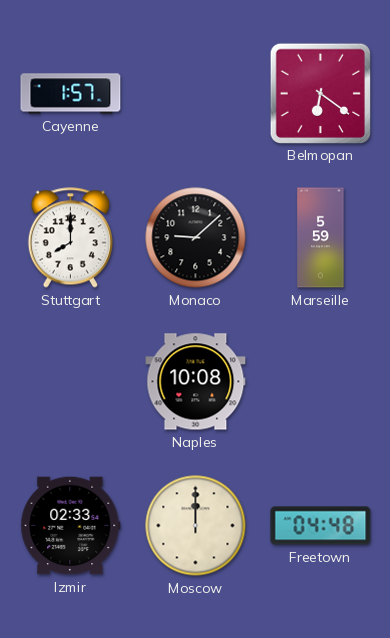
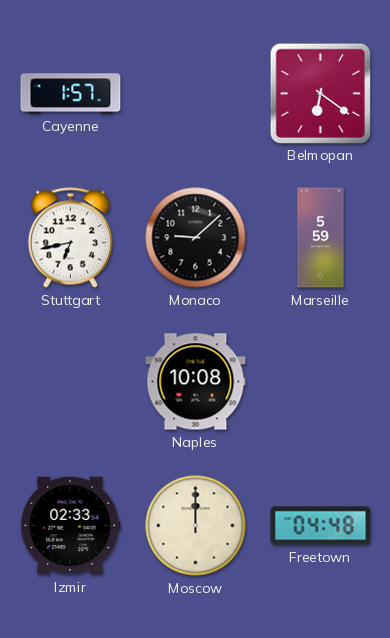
Stuttgart: 8:00 -> 6:43 (70, 238)
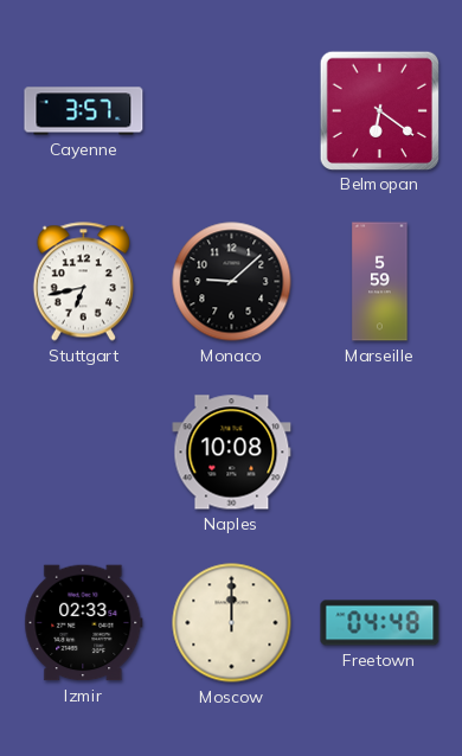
Cayenne: 1:57 -> 3:57 (84, 111)
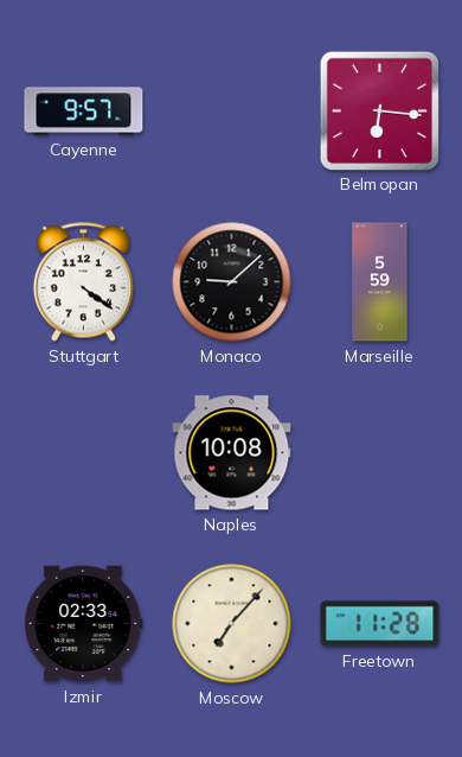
Cayenne: 3:57 -> 9:57 (84, 112)
Belmopan: 6:21 -> 6:16 (379, 110)
Stuttgart: 6:43 -> 4:21 (83, 282)
Moscow: 12:00 -> 7:07 (232, 624)
Freetown: 04:48 -> 11:28 (380, 624)
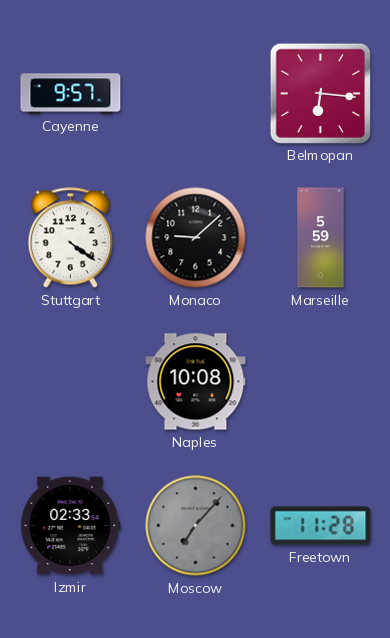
Moscow dial: cream -> grey (196, 526)
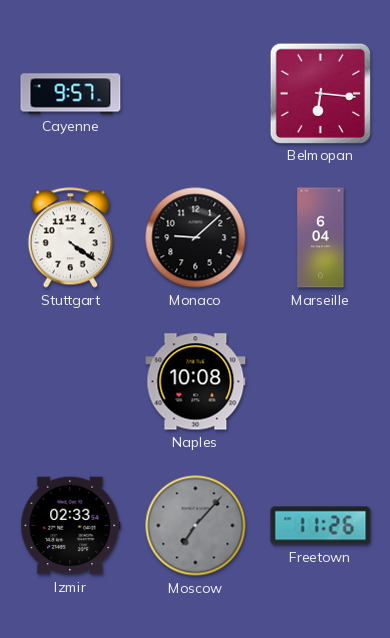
Marseille: 5:59 -> 6:04 (321, 238)
Freetown: 11:28 -> 11:26 (321, 526)
